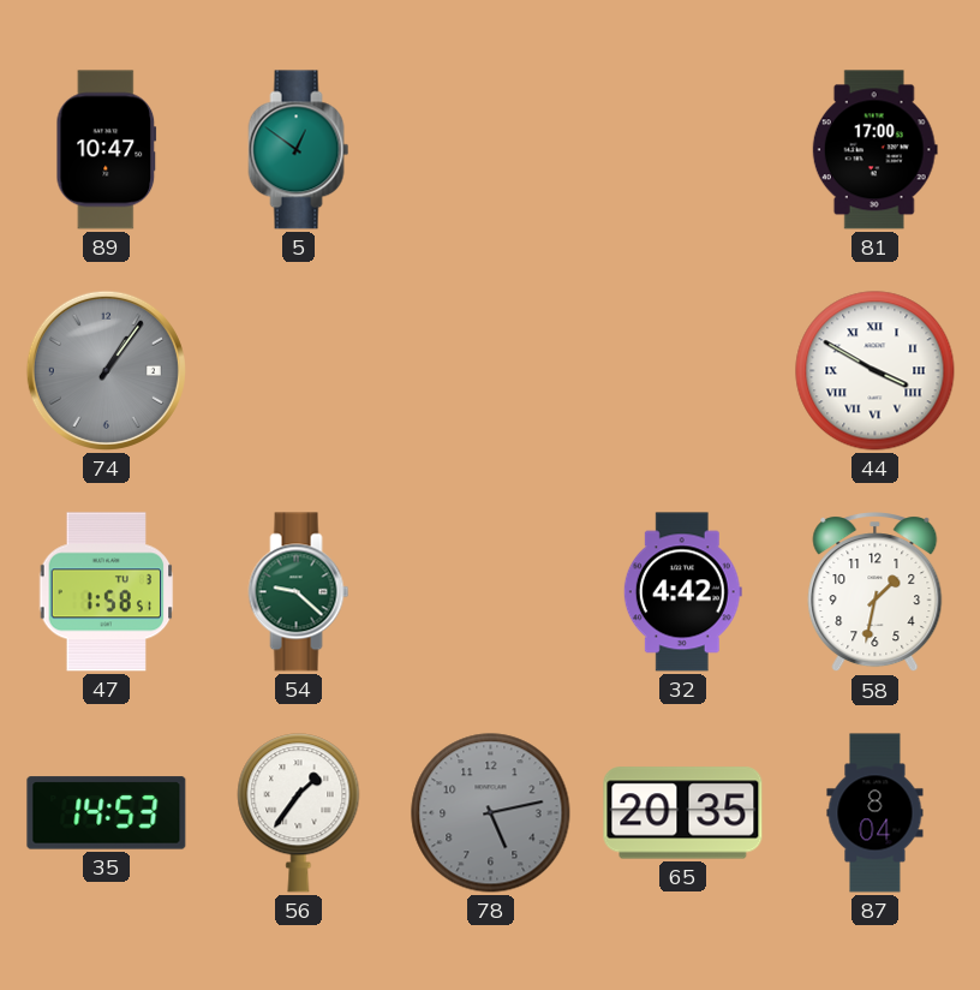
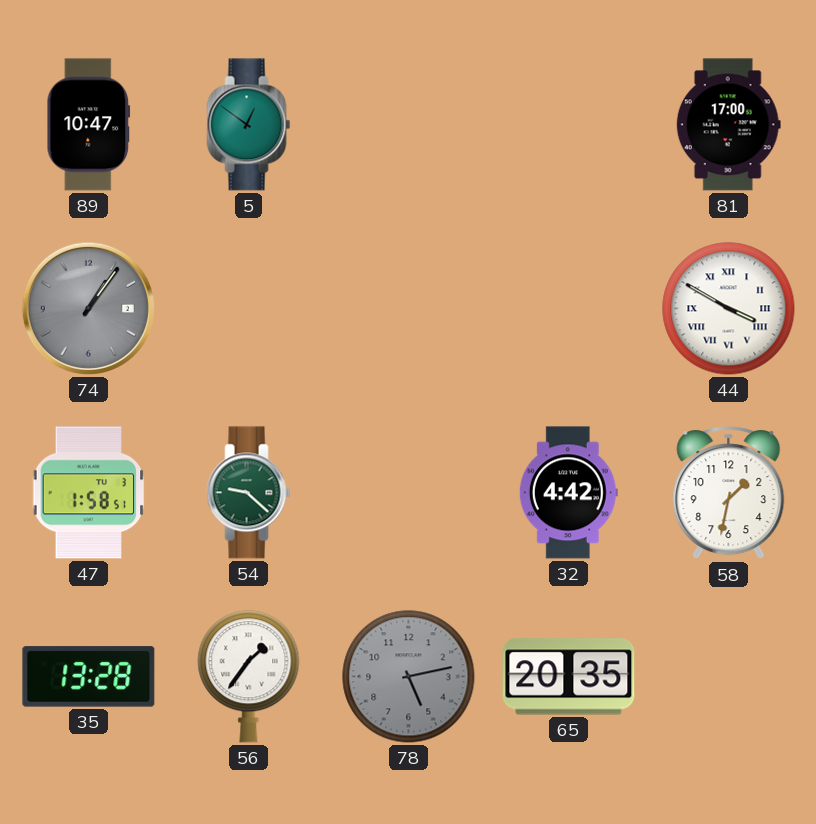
35: 14:53 -> 13:28 (89, 677)
87: 8:04 -> none (876, 813)
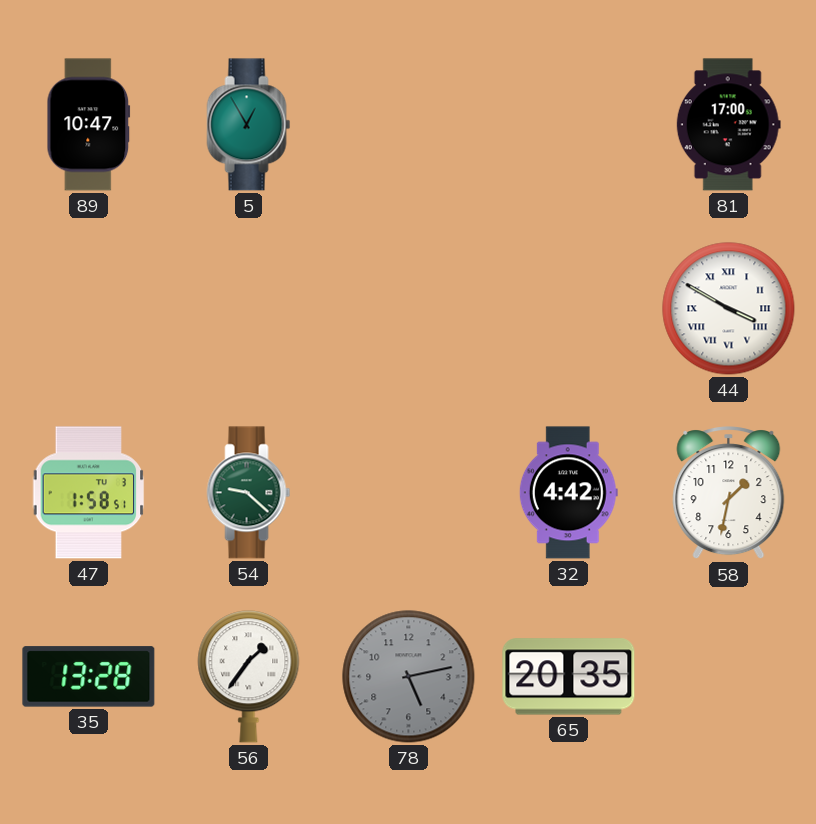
5: 12:51 -> 12:55 (249, 125)
74: 1:06 -> none (88, 308)
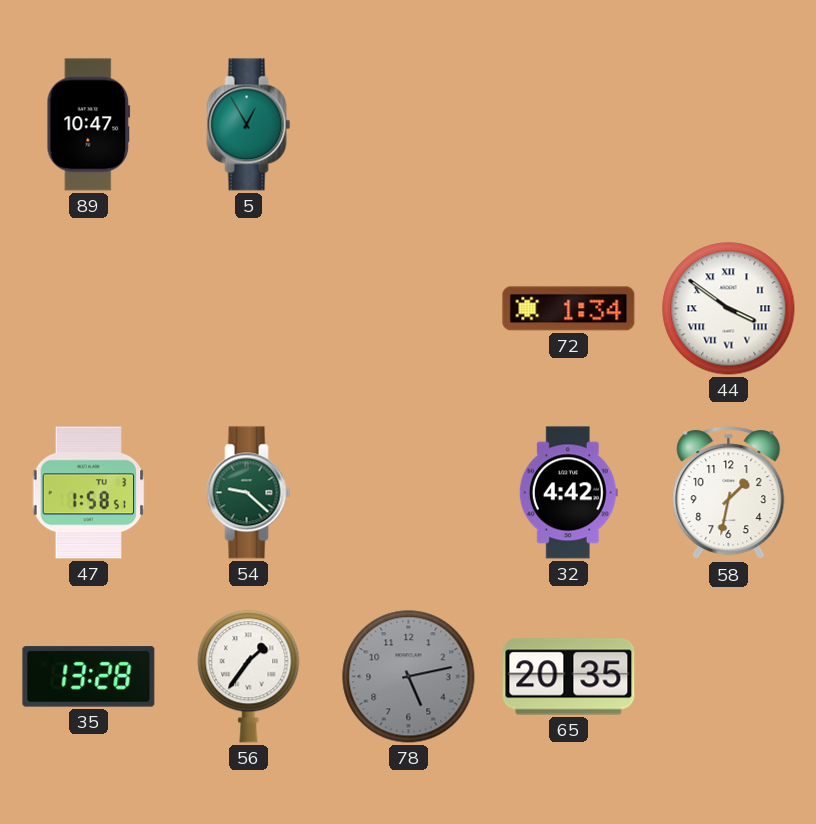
81: 17:00 -> none (728, 125)
72: none -> 1:34 (569, 309)
44: 3:50 -> 3:51 (729, 309)
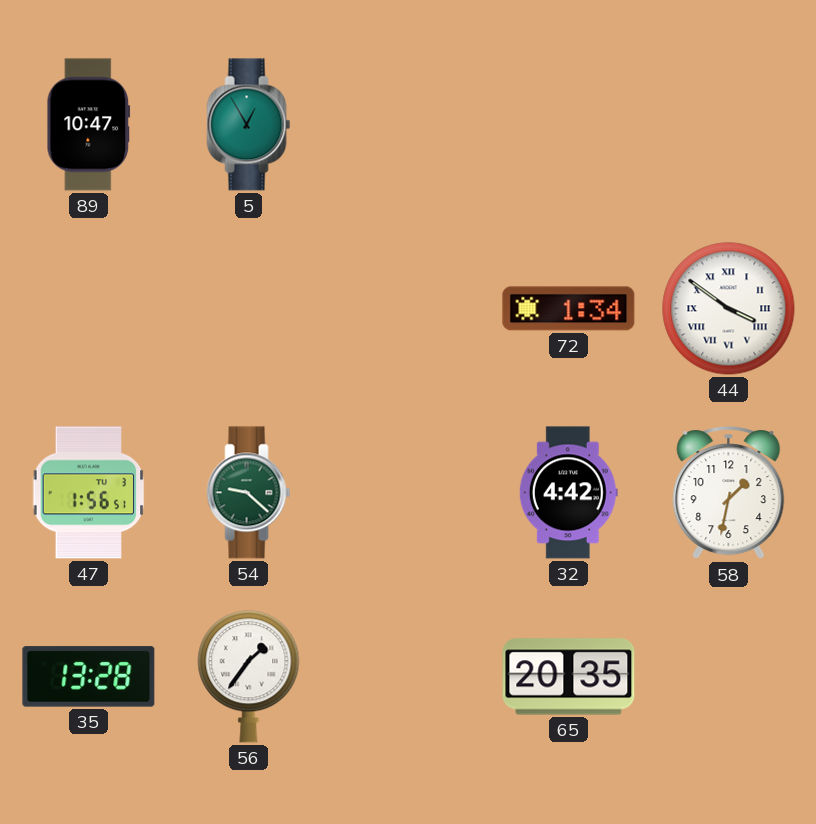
47: 1:58 -> 1:56 (89, 493)
78: 5:13 -> none (409, 677)
